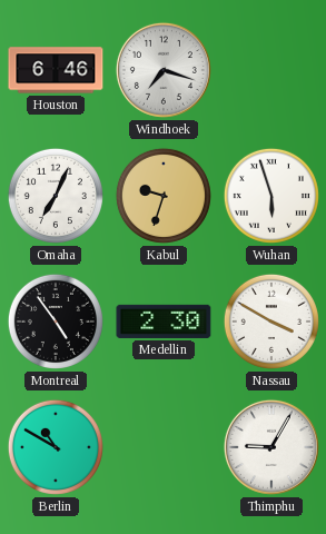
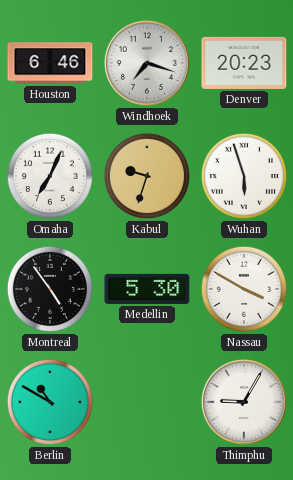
Denver: none -> 20:23 (244, 63)
Medellin: 2:30 -> 5:30 (147, 289)
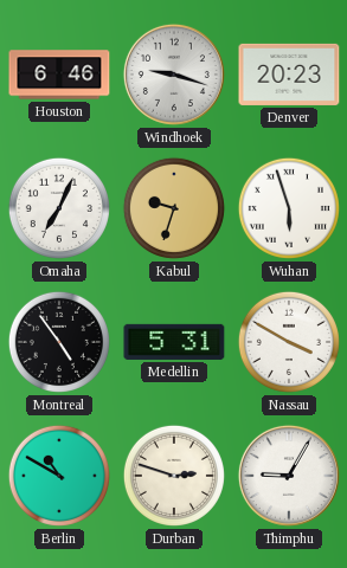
Windhoek: 7:18 -> 9:18 (174, 75)
Medellin: 5:30 -> 5:31 (174, 342)
Durban: none -> 2:48 (174, 476)
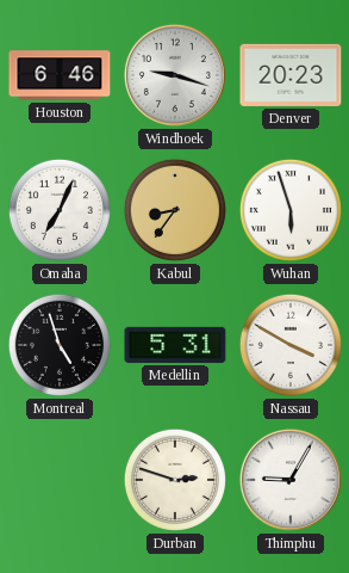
Kabul: 9:33 -> 8:36 (175, 210)
Montreal: 4:54 -> 4:57 (60, 345)
Berlin: 10:50 -> none (59, 476)
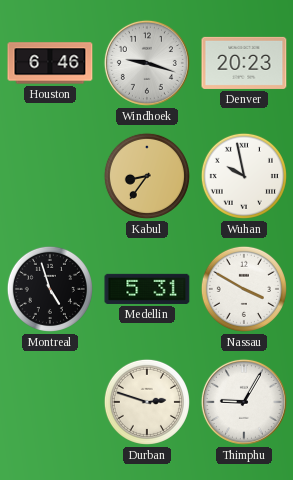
Omaha: 7:04 -> none (60, 210)
Wuhan: 5:57 -> 9:58 (244, 176)
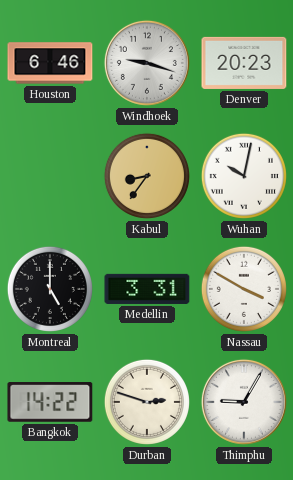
Wuhan: 9:58 -> 10:02 (244, 176)
Montreal: 4:57 -> 5:00 (50, 289)
Medellin: 5:31 -> 3:31 (147, 289)
Bangkok: none -> 14:22 (50, 402)
